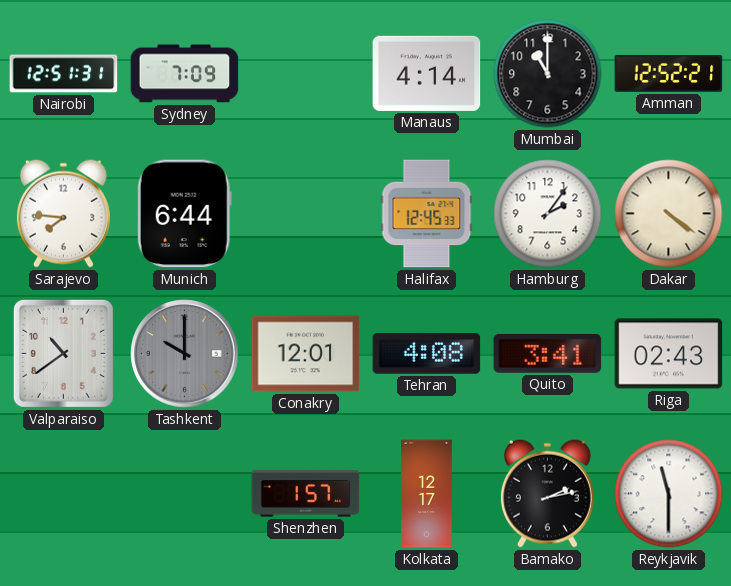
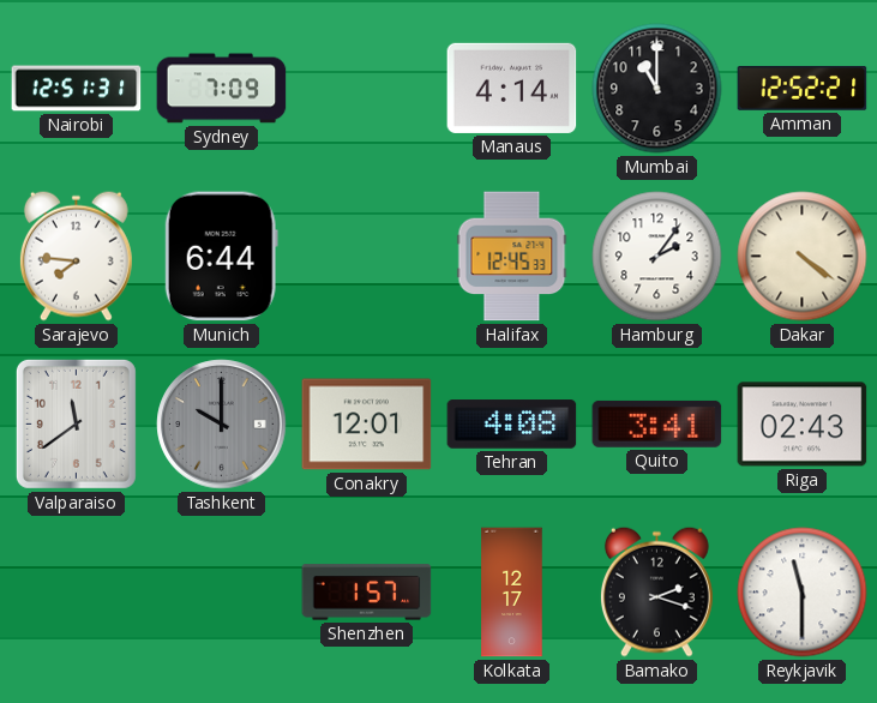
Valparaiso: 10:39 -> 11:39 (76, 423)
Bamako: 2:13 -> 2:18 (656, 591)
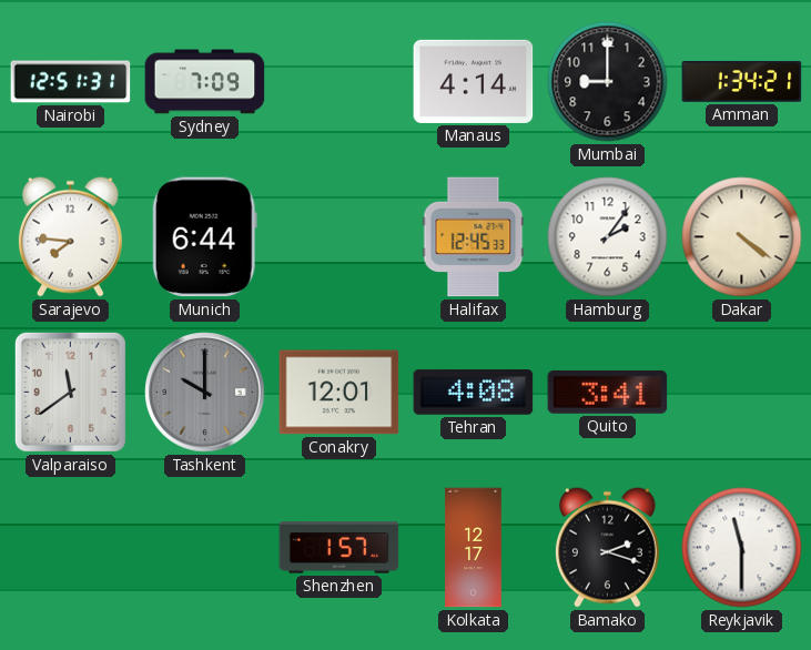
Mumbai: 11:00 -> 9:00 (608, 82)
Amman: 12:52 -> 1:34 (742, 82)
Riga: 02:43 -> none (803, 425)
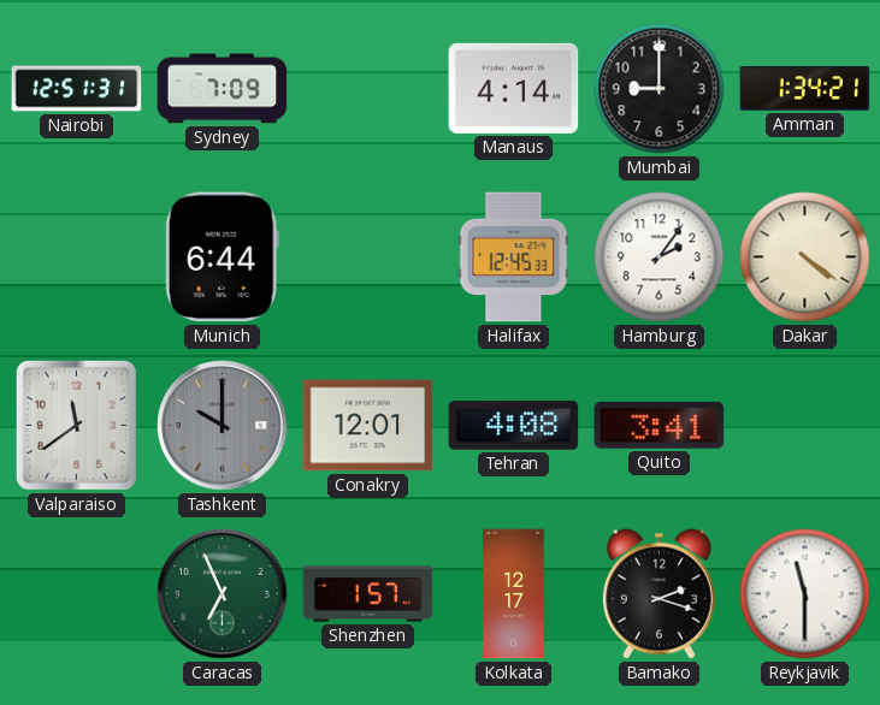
Sarajevo: 7:46 -> none (70, 236)
Caracas: none -> 6:56 (223, 594)
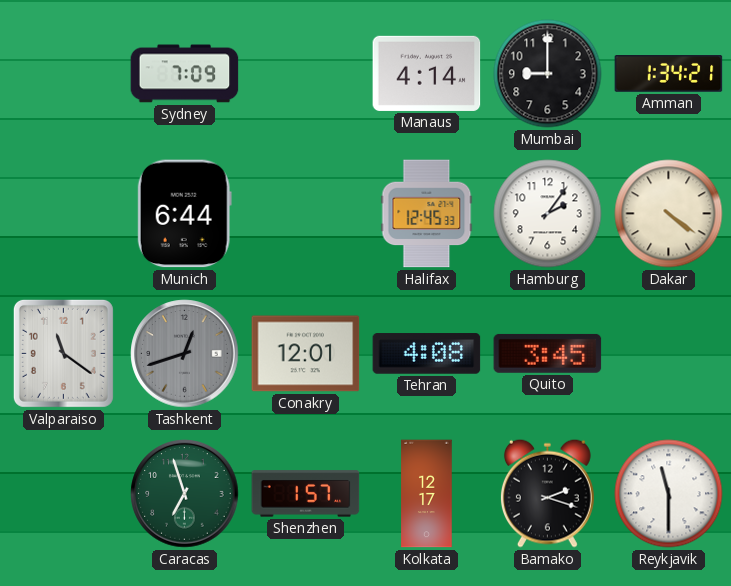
Nairobi: 12:51 -> none (77, 89)
Valparaiso: 11:39 -> 11:21 (63, 353)
Tashkent: 10:00 -> 12:42 (185, 354)
Quito: 3:41 -> 3:45 (548, 353)
Caracas: 6:56 -> 6:57 (185, 494)
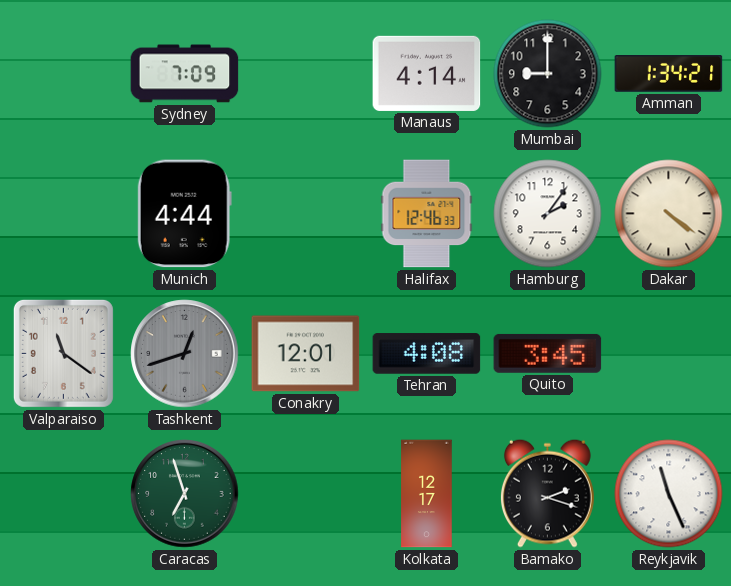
Munich: 6:44 -> 4:44 (184, 214)
Halifax: 12:45 -> 12:46 (427, 214)
Shenzhen: 1:57 -> none (306, 494)
Reykjavik: 11:30 -> 11:26 (669, 494)
